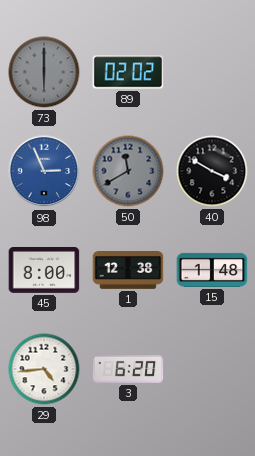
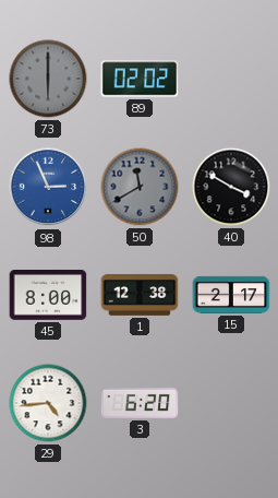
15: 1:48 -> 2:17 (231, 295)
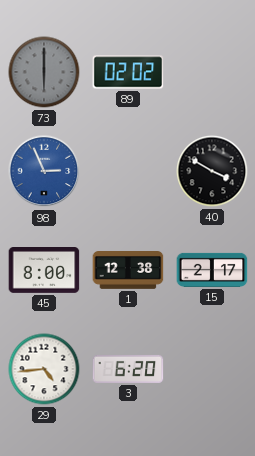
50: 11:40 -> none (140, 187)
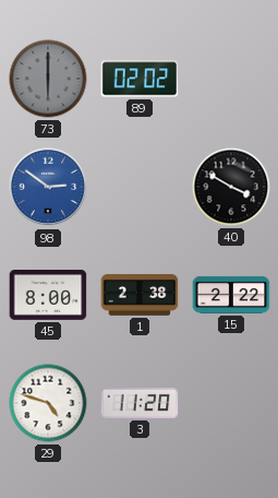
98: 2:56 -> 2:51 (48, 187)
1: 12:38 -> 2:38 (140, 296)
15: 2:17 -> 2:22 (231, 295)
29: 4:44 -> 4:48 (48, 403)
3: 6:20 -> 11:20 (140, 403)
